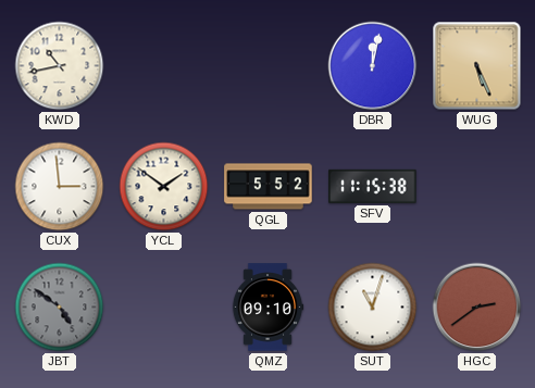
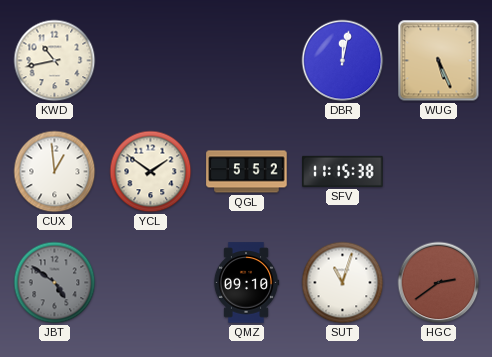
CUX: 2:59 -> 12:59 (55, 172)
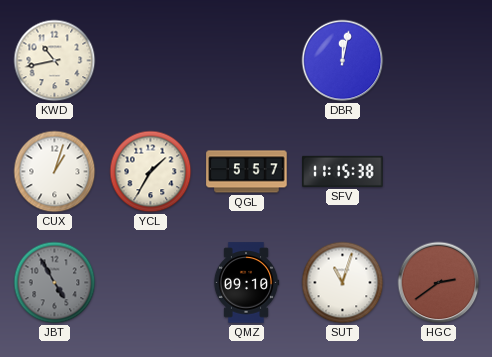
WUG: 5:26 -> none (439, 61)
CUX: 12:59 -> 1:03 (55, 172)
YCL: 1:51 -> 1:35 (151, 172)
QGL: 5:52 -> 5:57 (247, 172)
JBT: 4:51 -> 4:55 (55, 283)
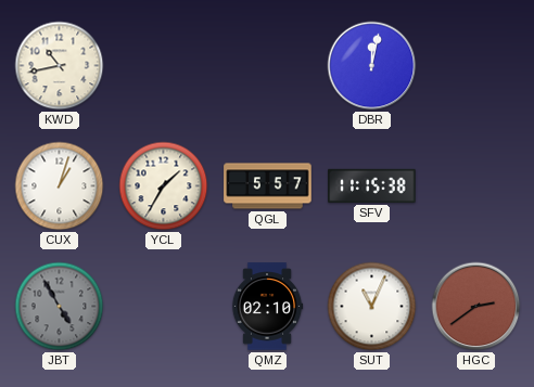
QMZ: 09:10 -> 02:10 (267, 307)
SUT: 11:03 -> 11:04 (372, 307)
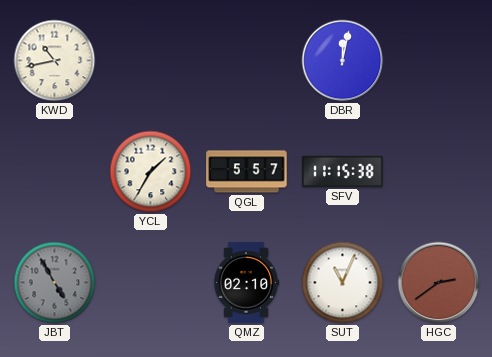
CUX: 1:03 -> none (60, 186)
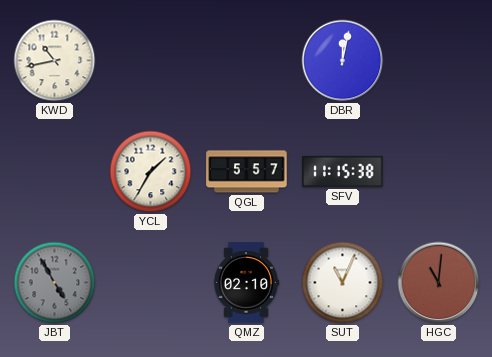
HGC: 2:39 -> 11:01 (439, 283)
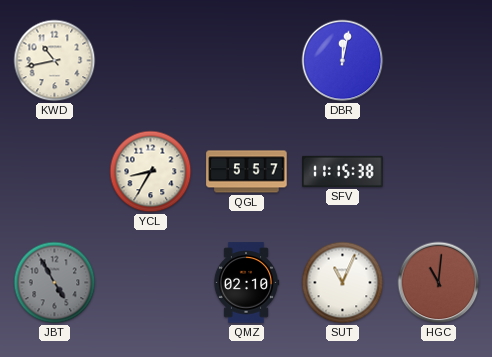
YCL: 1:35 -> 8:35 (151, 172)
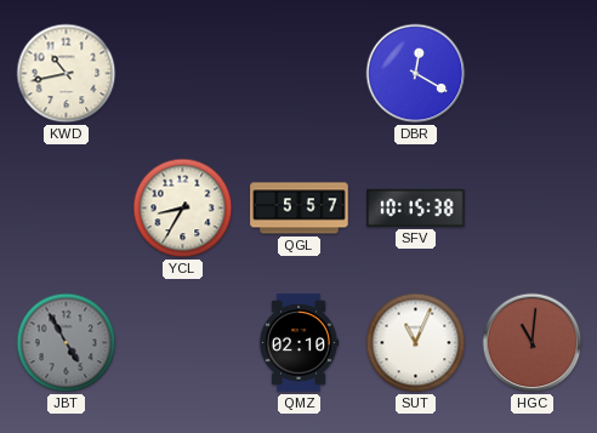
DBR: 12:02 -> 12:20 (416, 74)
SFV: 11:15 -> 10:15 (416, 207)
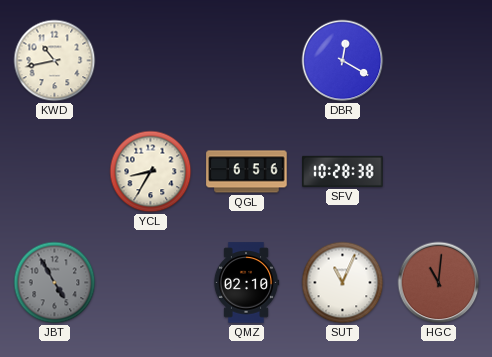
QGL: 5:57 -> 6:56 (247, 172)
SFV: 10:15 -> 10:28 (343, 171)
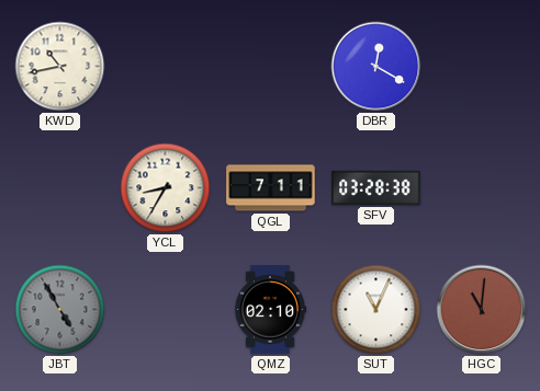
QGL: 6:56 -> 7:11 (271, 188)
SFV: 10:28 -> 03:28 (376, 187)
